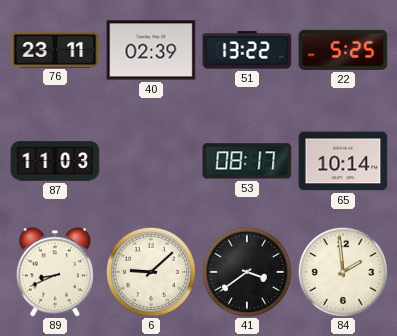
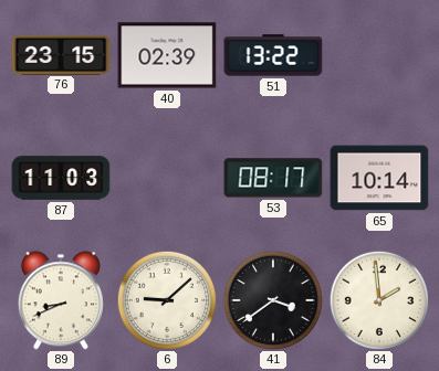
76: 23:11 -> 23:15 (61, 54)
22: 5:25 -> none (343, 50)
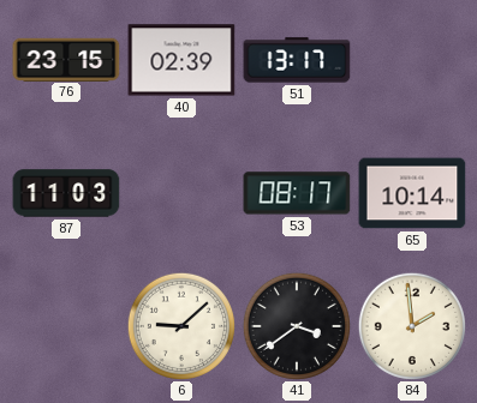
51: 13:22 -> 13:17 (297, 60)
89: 8:41 -> none (61, 300)
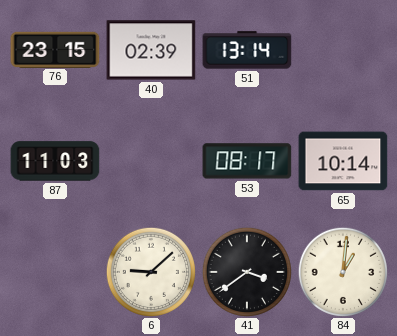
51: 13:17 -> 13:14 (247, 50)
84: 1:59 -> 1:01 (343, 272)
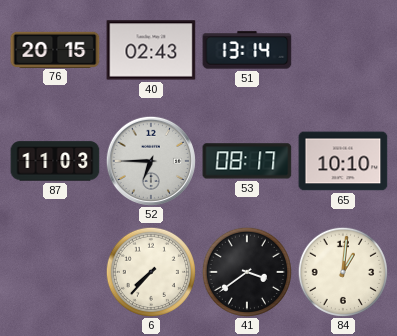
76: 23:15 -> 20:15 (55, 49)
40: 02:39 -> 02:43 (151, 50)
52: none -> 6:45 (151, 161)
65: 10:14 -> 10:10 (343, 161)
6: 9:08 -> 7:37 (151, 272)
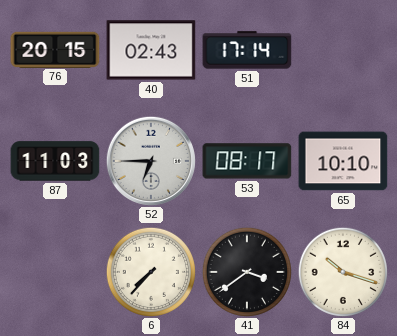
51: 13:14 -> 17:14 (247, 50)
84: 1:01 -> 10:18 (343, 272)
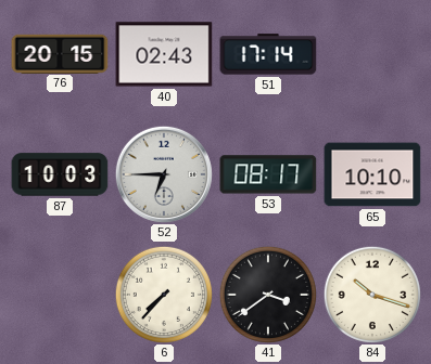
87: 11:03 -> 10:03 (60, 174)
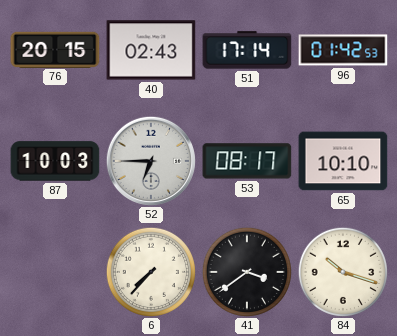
96: none -> 01:42 (343, 50)
